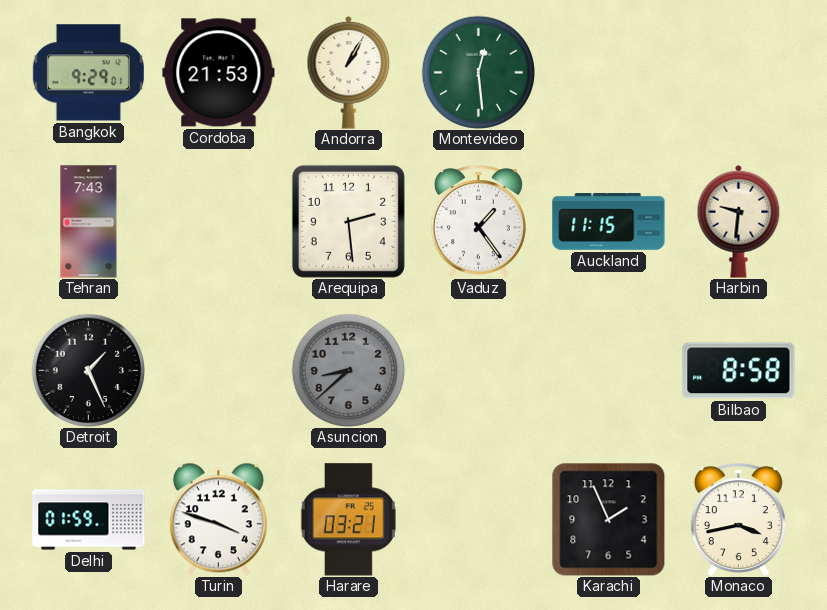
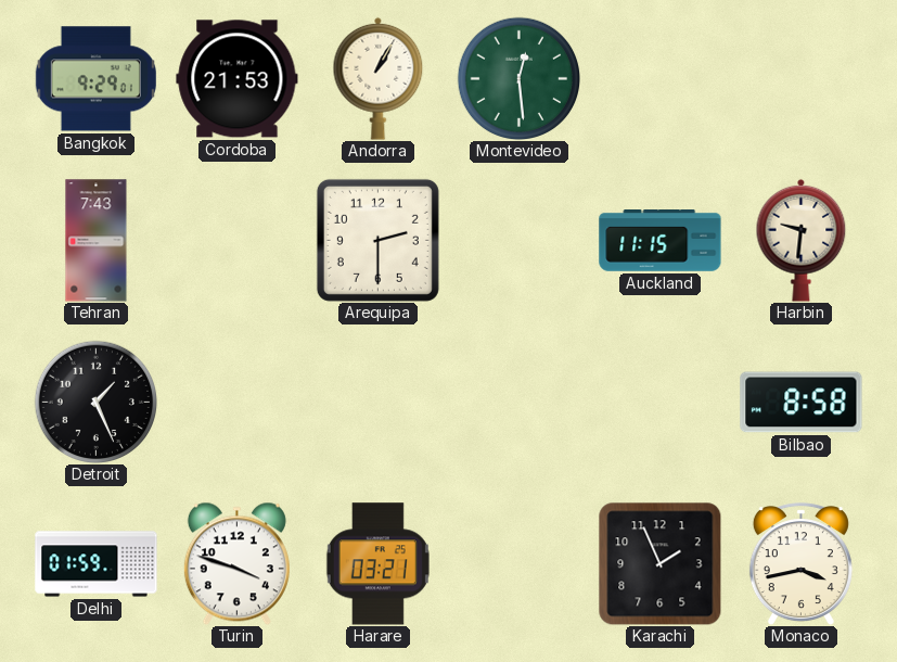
Arequipa: 2:29 -> 2:30 (377, 240)
Vaduz: 1:24 -> none (478, 222)
Asuncion: 8:38 -> none (348, 370)
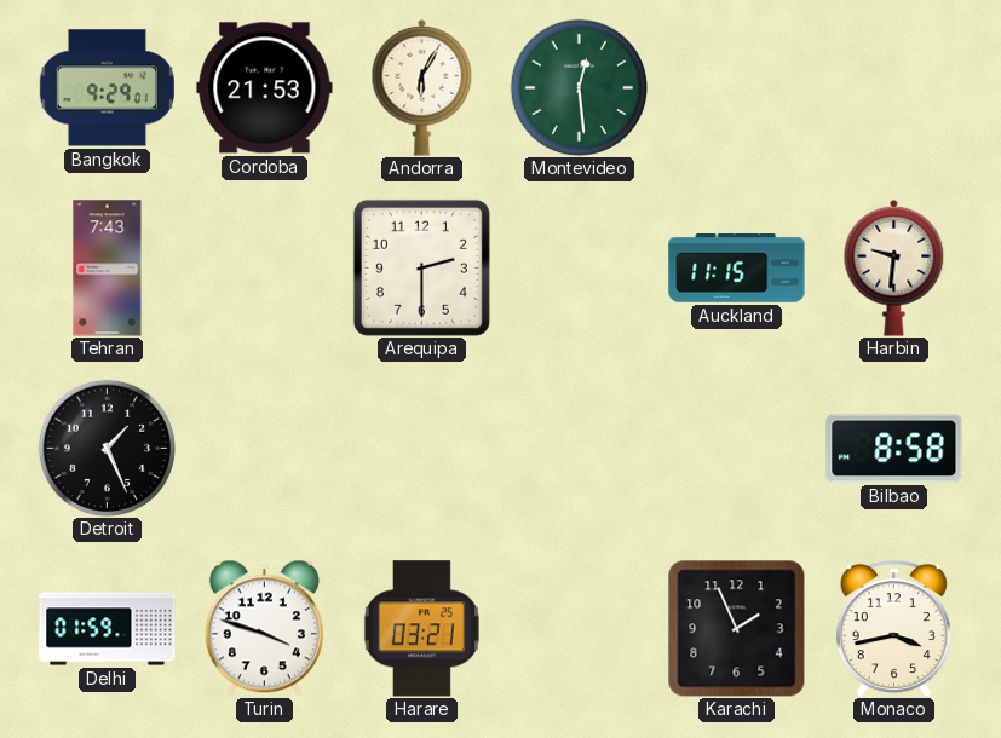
Andorra: 1:05 -> 6:05 (422, 87)
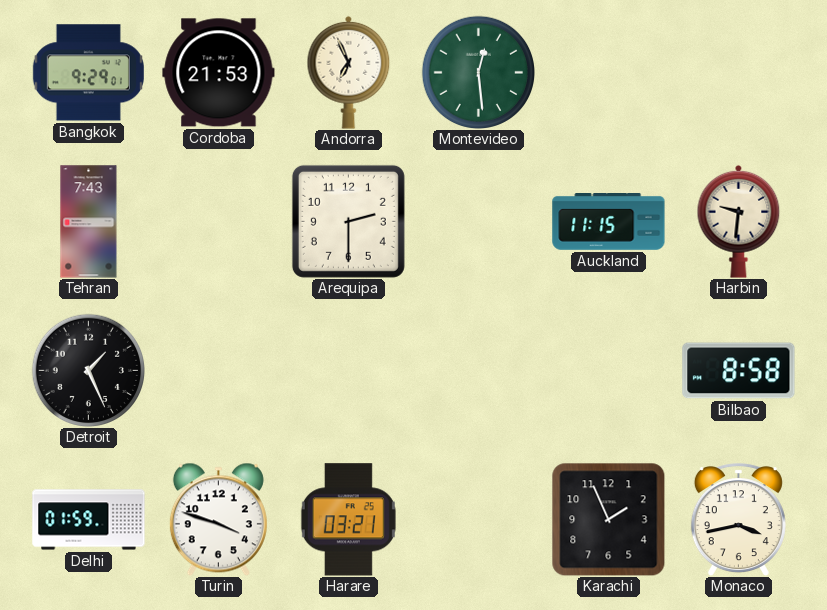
Andorra: 6:05 -> 6:56 (349, 72)
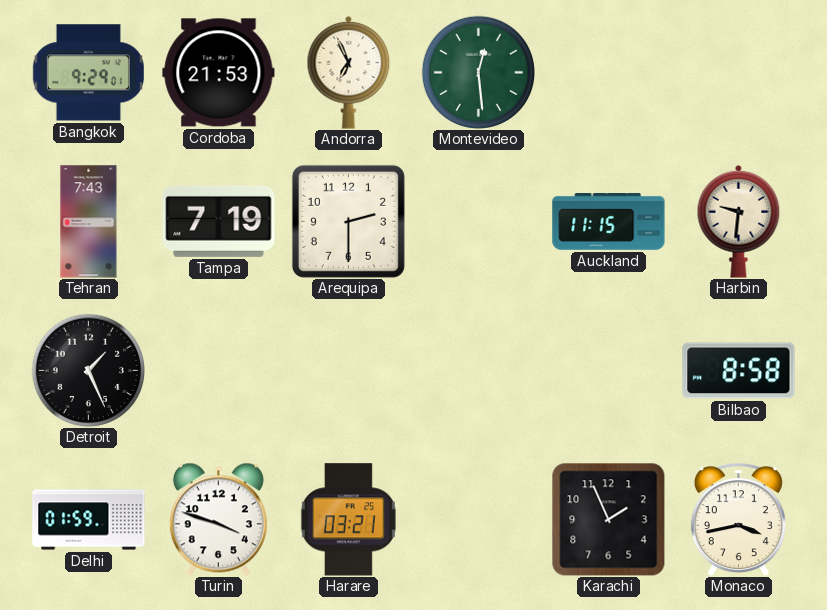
Tampa: none -> 7:19 (219, 221)
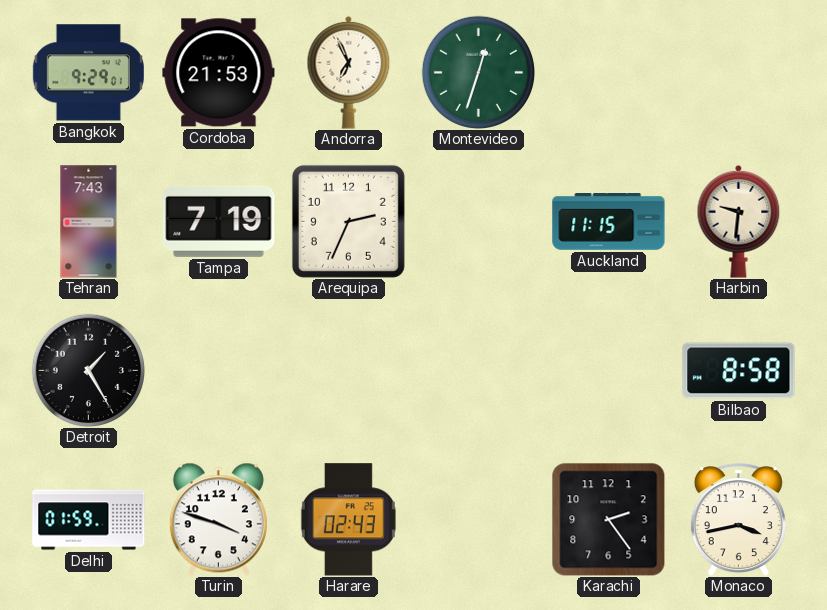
Montevideo: 12:29 -> 12:33 (478, 72)
Arequipa: 2:30 -> 2:34 (348, 221)
Detroit: 1:26 -> 1:25 (88, 370)
Harare: 03:21 -> 02:43 (348, 520)
Karachi: 1:56 -> 2:24 (608, 519)
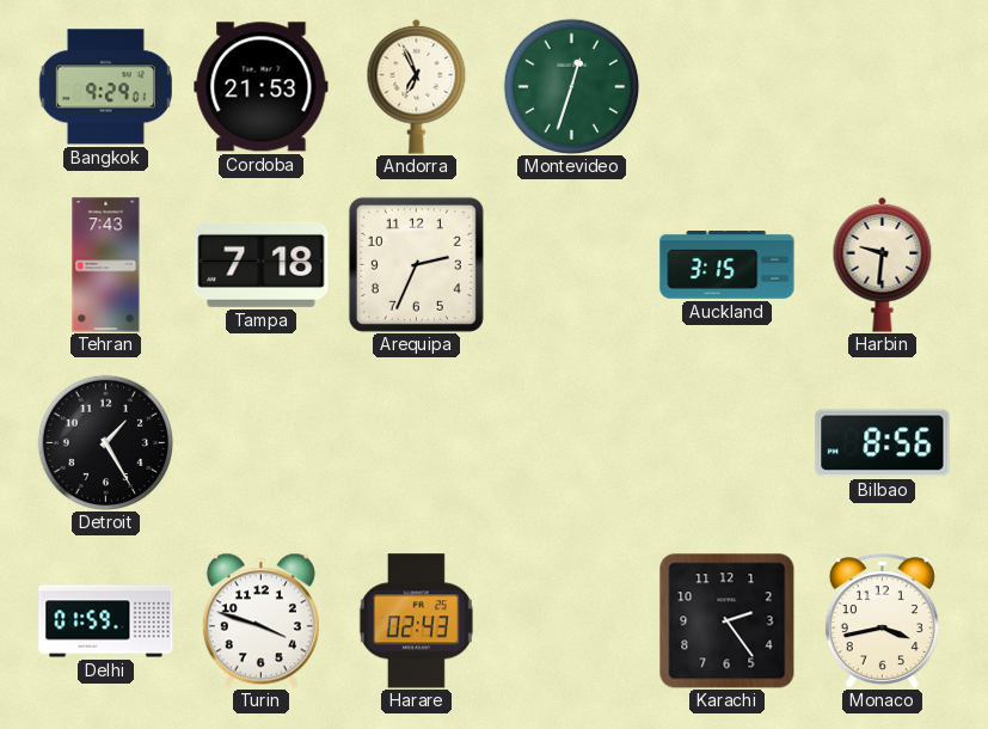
Tampa: 7:19 -> 7:18 (262, 264)
Auckland: 11:15 -> 3:15 (728, 265)
Bilbao: 8:58 -> 8:56 (883, 443)
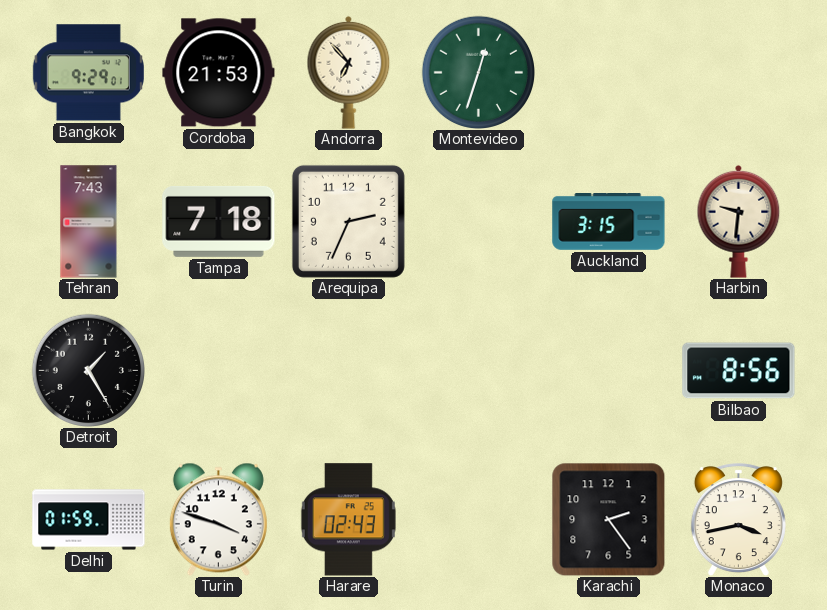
Andorra: 6:56 -> 6:53 (349, 72)
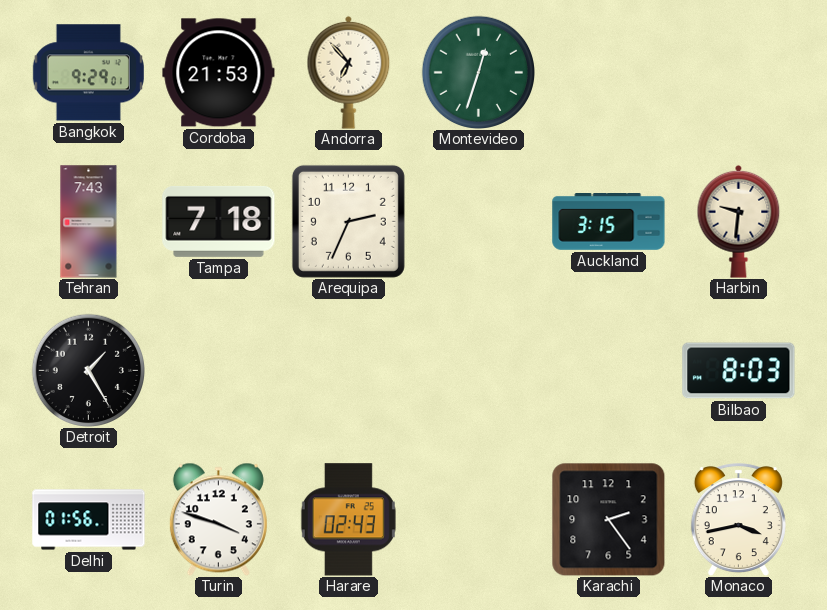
Bilbao: 8:56 -> 8:03 (739, 371)
Delhi: 01:59 -> 01:56 (89, 520)
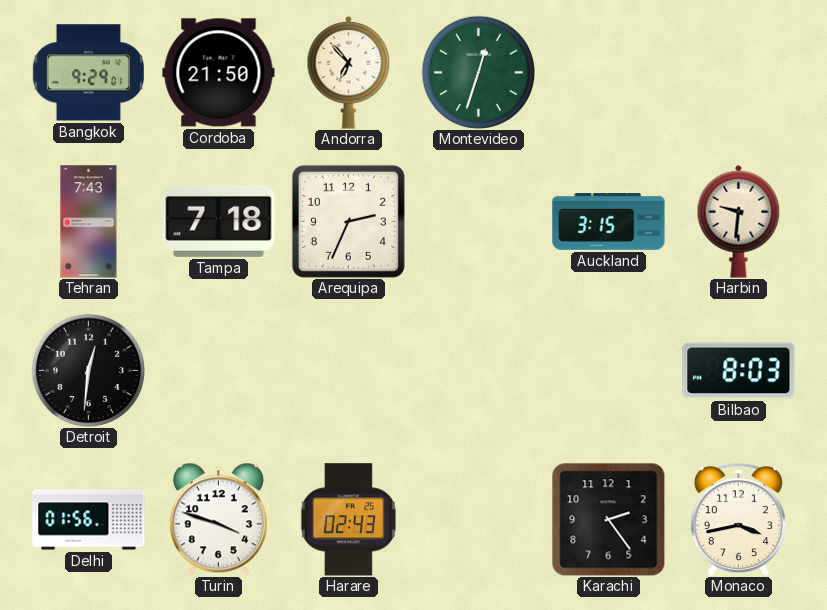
Cordoba: 21:53 -> 21:50 (219, 73)
Detroit: 1:25 -> 12:31 (88, 370)
